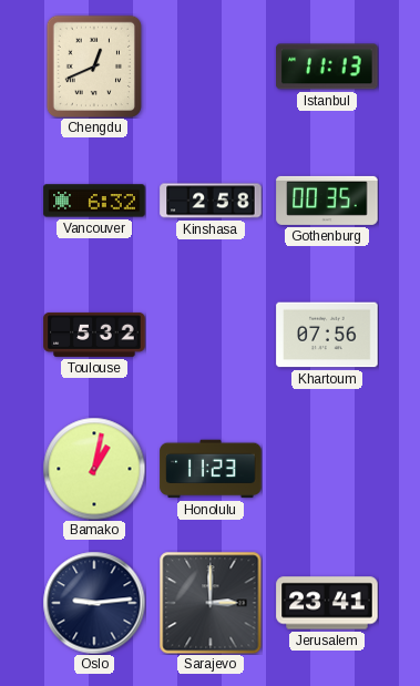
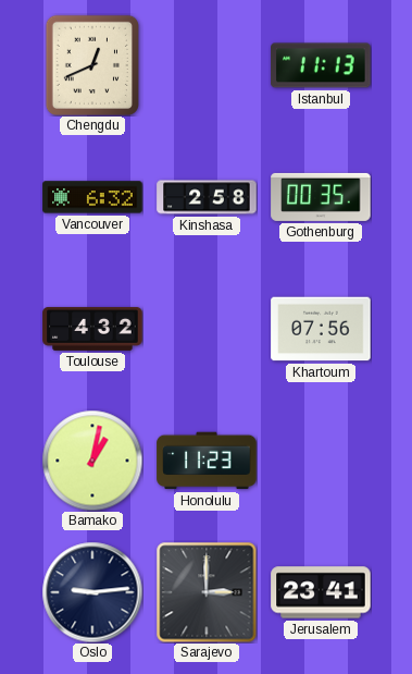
Toulouse: 5:32 -> 4:32 (92, 329)
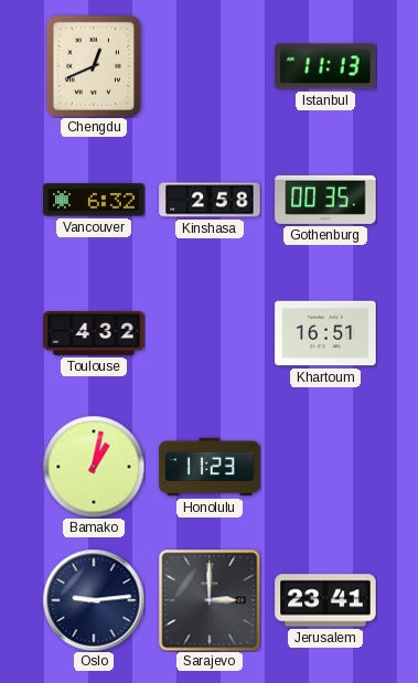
Khartoum: 07:56 -> 16:51 (325, 333)
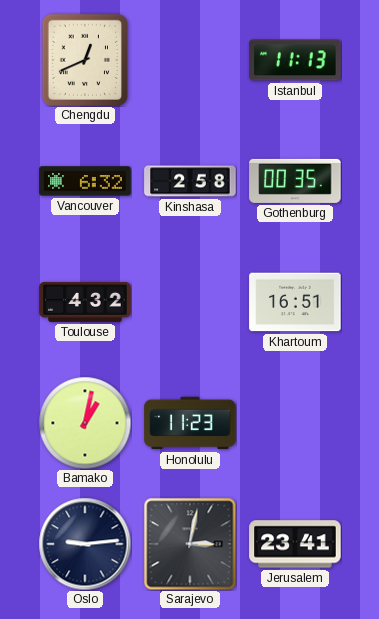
Sarajevo: 3:00 -> 3:02 (190, 544)
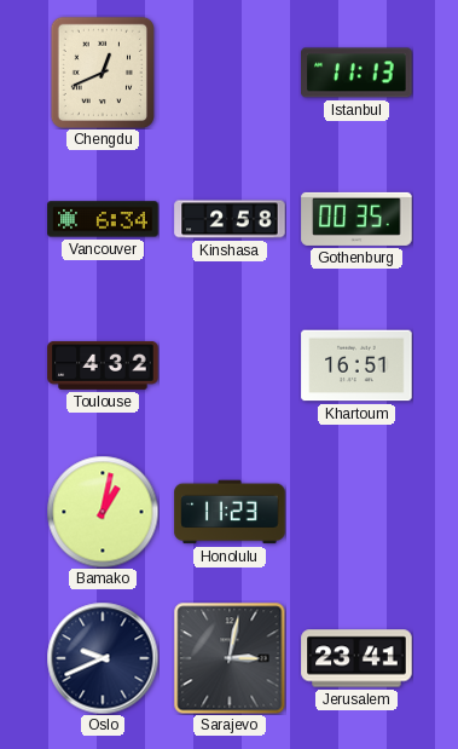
Vancouver: 6:32 -> 6:34 (103, 219)
Oslo: 9:14 -> 9:41 (103, 658)
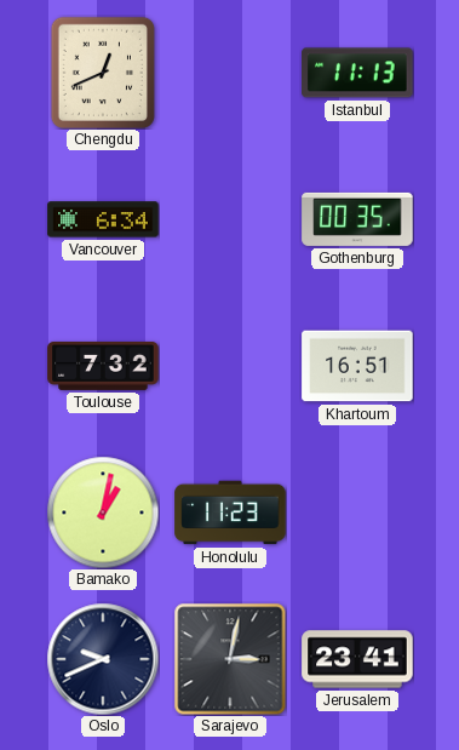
Kinshasa: 2:58 -> none (230, 219)
Toulouse: 4:32 -> 7:32 (103, 366)
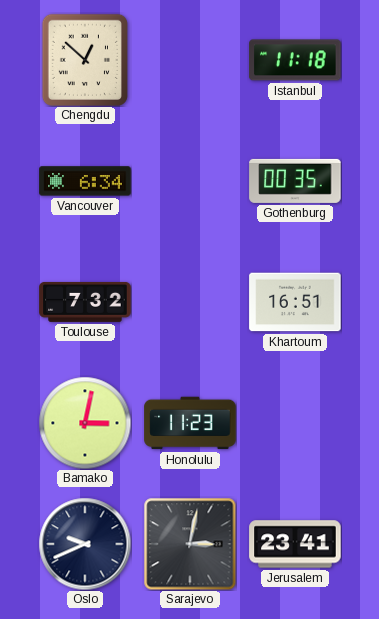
Chengdu: 12:41 -> 12:52 (85, 60)
Istanbul: 11:13 -> 11:18 (295, 60)
Bamako: 1:02 -> 3:02 (85, 423)
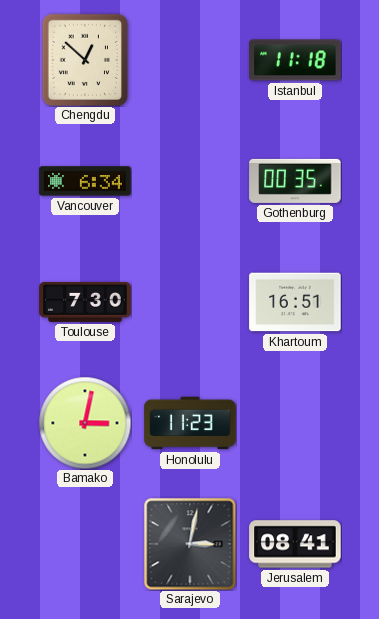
Toulouse: 7:32 -> 7:30 (85, 302)
Oslo: 9:41 -> none (85, 544)
Jerusalem: 23:41 -> 08:41 (295, 544)
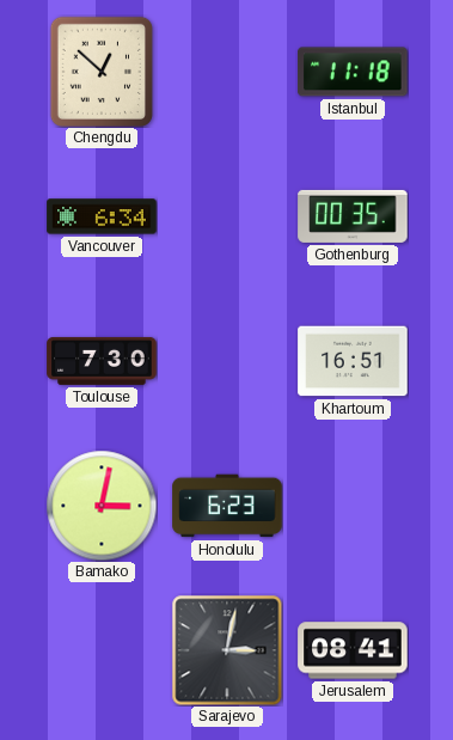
Honolulu: 11:23 -> 6:23 (227, 506)
